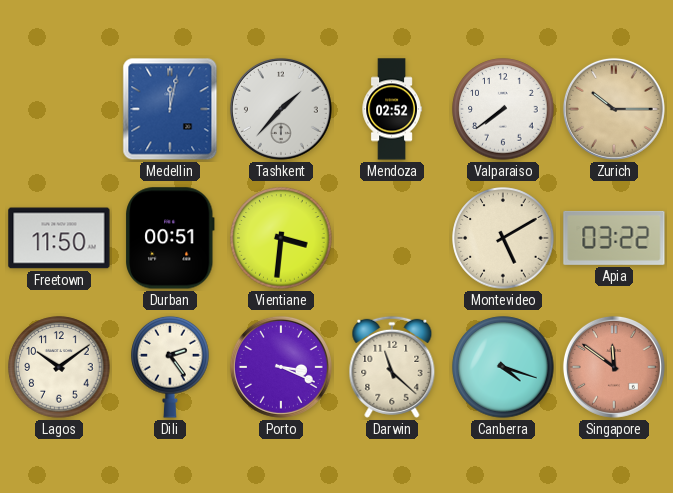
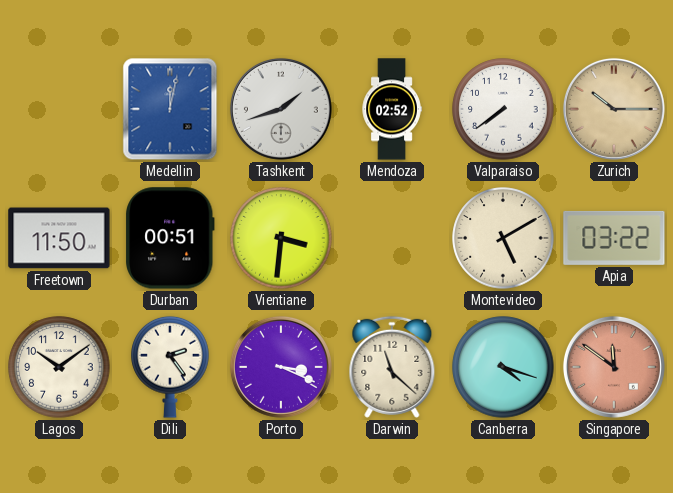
Tashkent: 1:37 -> 1:42 (281, 109)
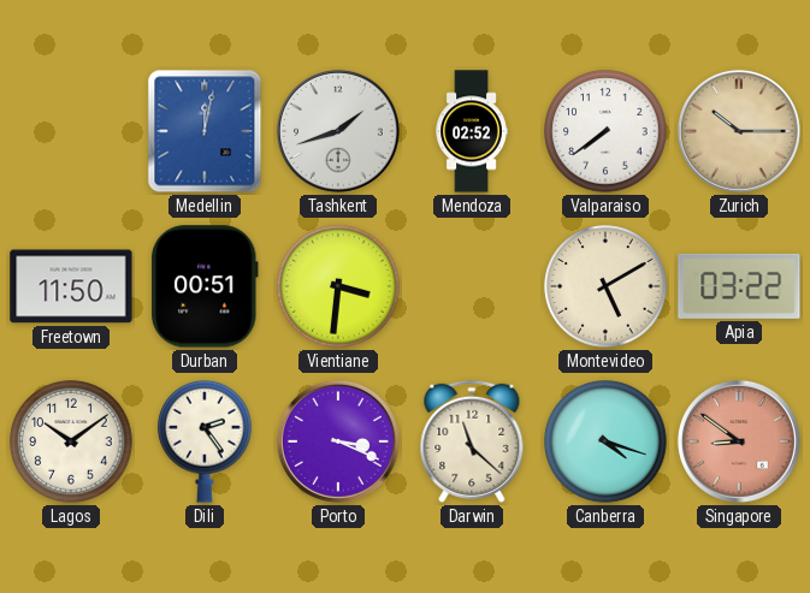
Singapore: 11:51 -> 8:51 (739, 441)
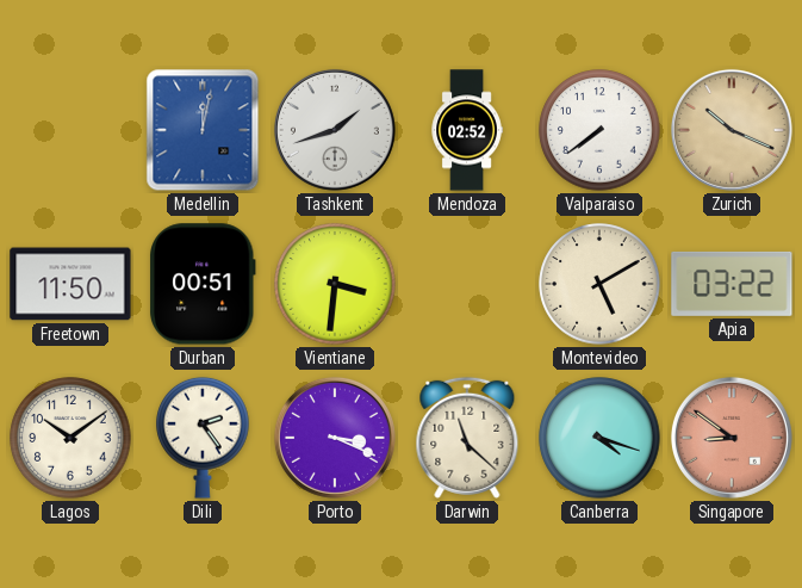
Zurich: 10:15 -> 10:19 (732, 130)
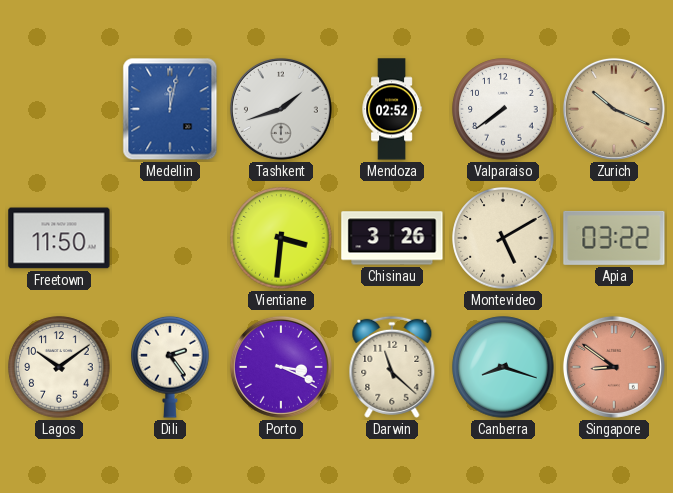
Durban: 00:51 -> none (204, 284)
Chisinau: none -> 3:26 (392, 238)
Canberra: 4:18 -> 8:18 (503, 367)
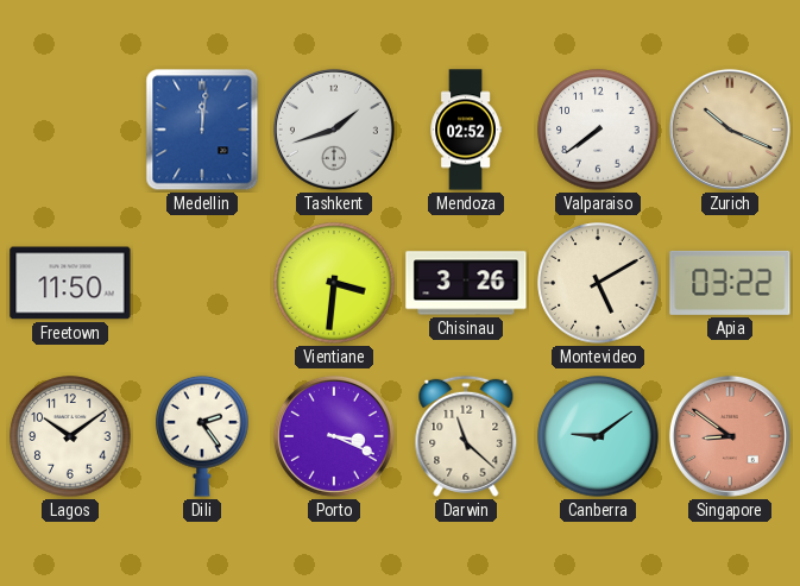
Medellin: 12:02 -> 12:01 (202, 130)
Canberra: 8:18 -> 9:09 (598, 436)
